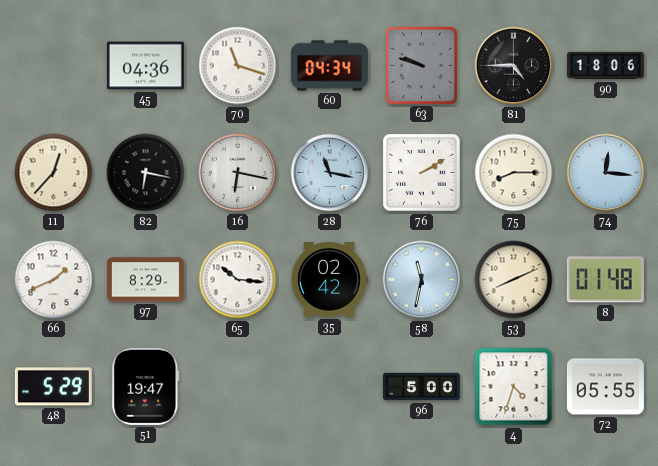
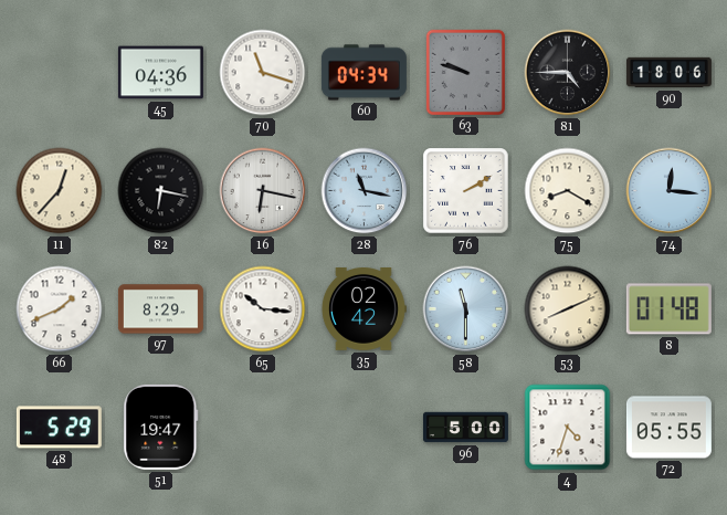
75: 8:15 -> 8:20 (568, 191)
58: 11:32 -> 11:30 (466, 309)
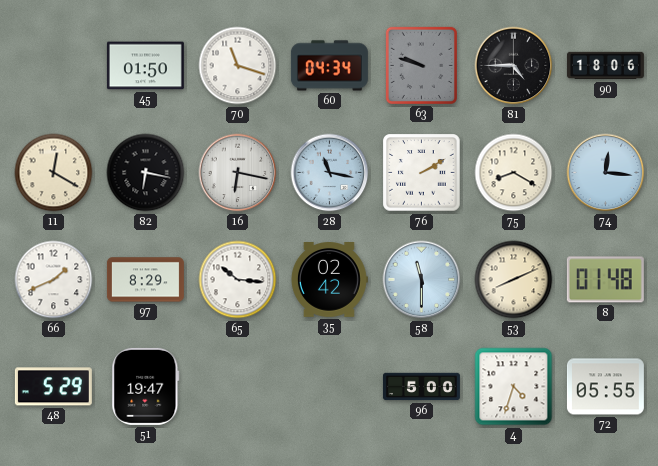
45: 04:36 -> 01:50 (145, 66)
11: 12:37 -> 12:20 (54, 173)
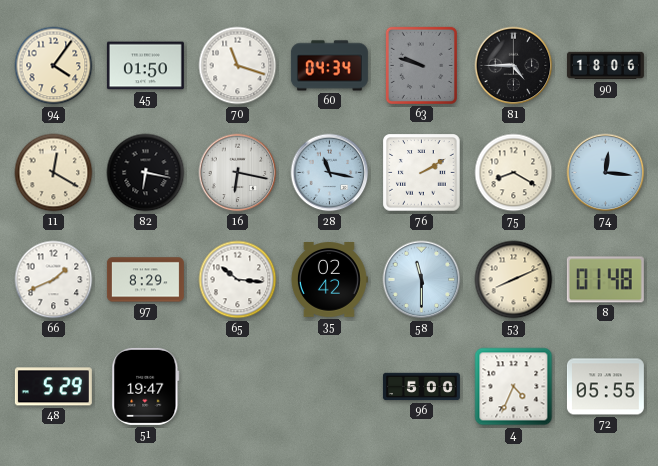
94: none -> 4:06 (54, 66)
4: 4:33 -> 4:34 (514, 387)
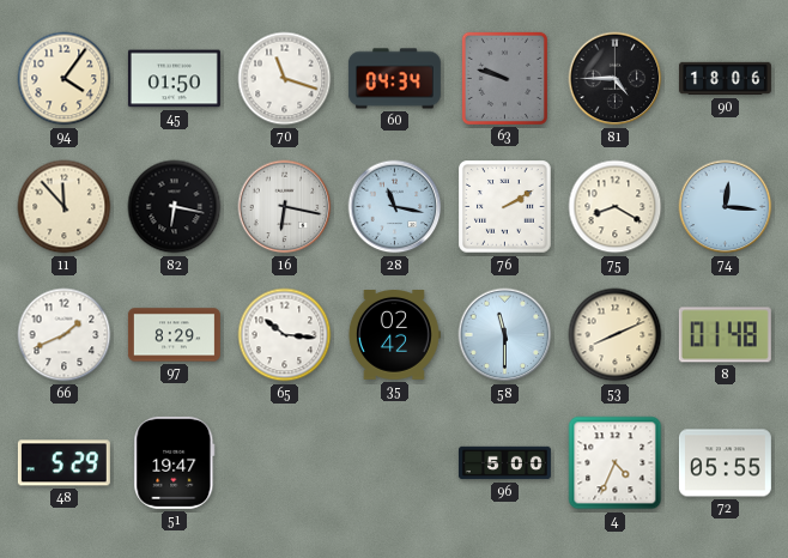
11: 12:20 -> 11:53 (65, 207)
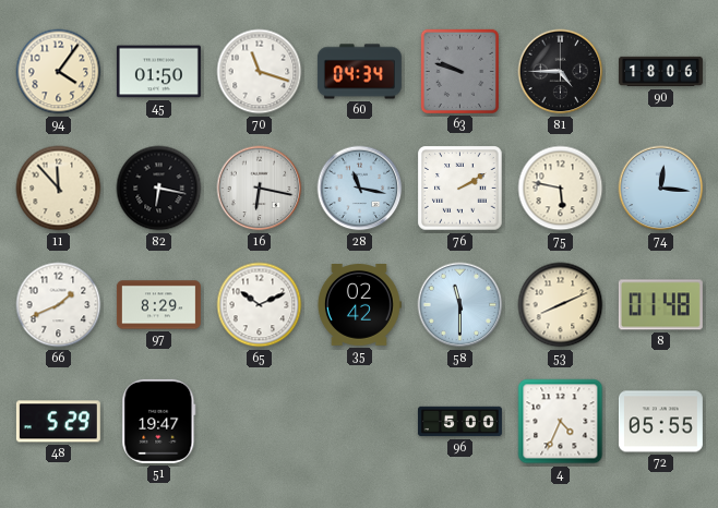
75: 8:20 -> 5:47 (561, 189)
65: 10:16 -> 10:11 (260, 305)
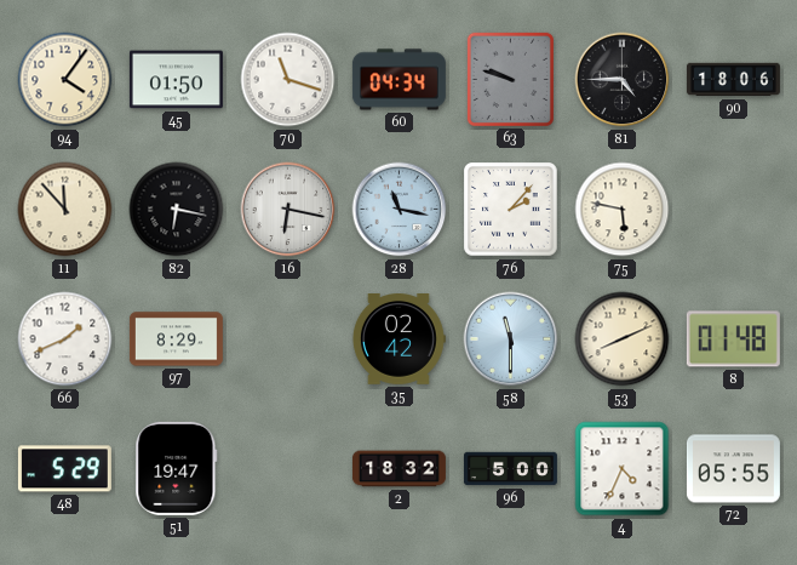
76: 2:10 -> 2:07 (511, 210)
74: 12:16 -> none (661, 189)
65: 10:11 -> none (260, 305)
2: none -> 18:32 (398, 469)
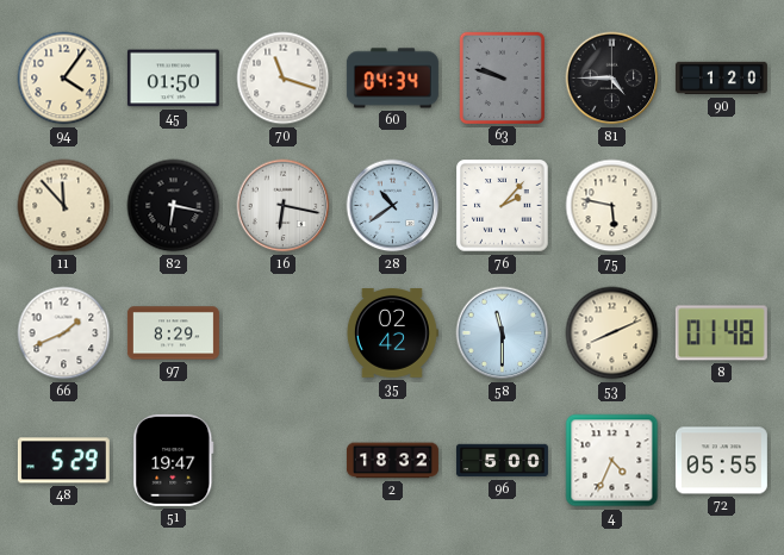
90: 18:06 -> 1:20 (721, 79)
28: 11:17 -> 10:39 (393, 206)
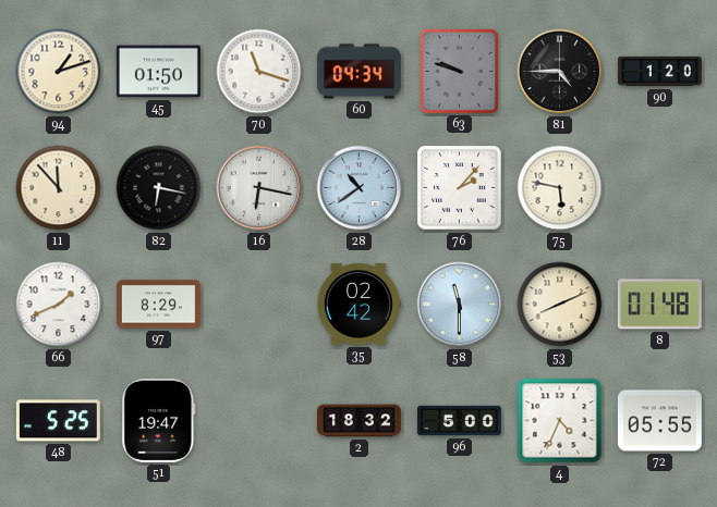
94: 4:06 -> 1:12 (59, 72)
48: 5:29 -> 5:25 (58, 421)
